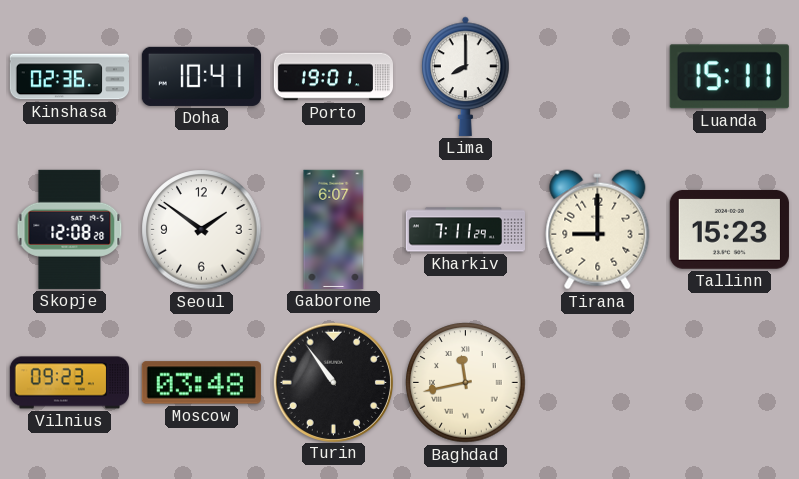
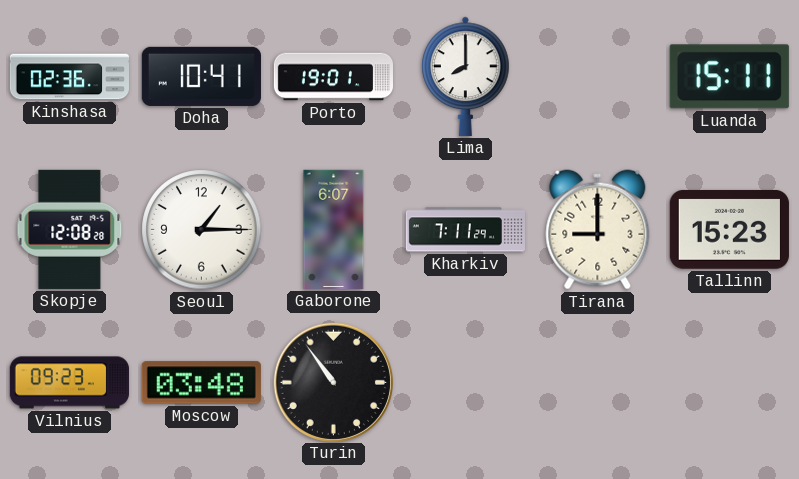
Seoul: 1:51 -> 1:15 (202, 230)
Baghdad: 11:43 -> none (466, 383)
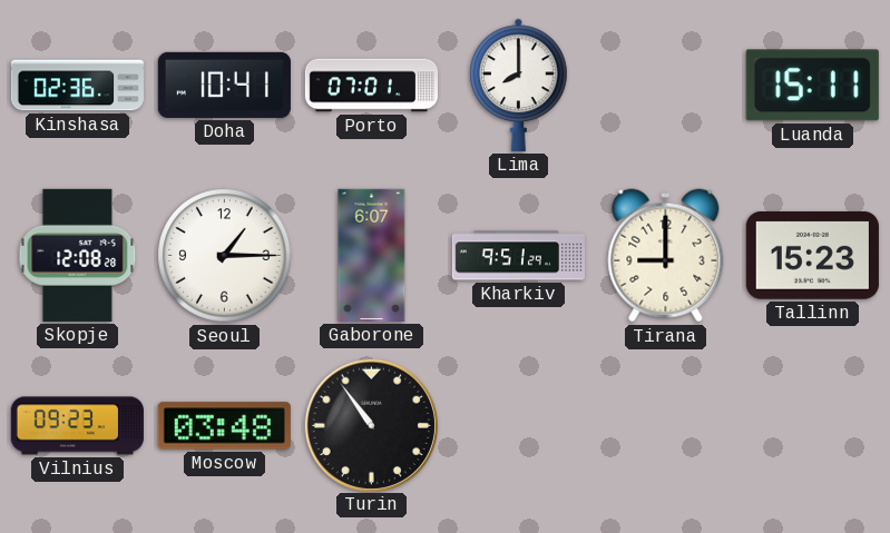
Porto: 19:01 -> 07:01 (371, 86)
Kharkiv: 7:11 -> 9:51 (518, 256)
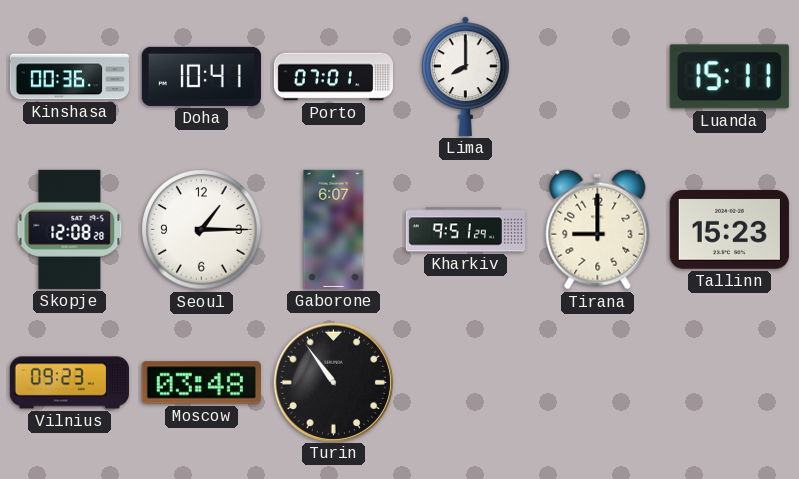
Kinshasa: 02:36 -> 00:36 (69, 77)
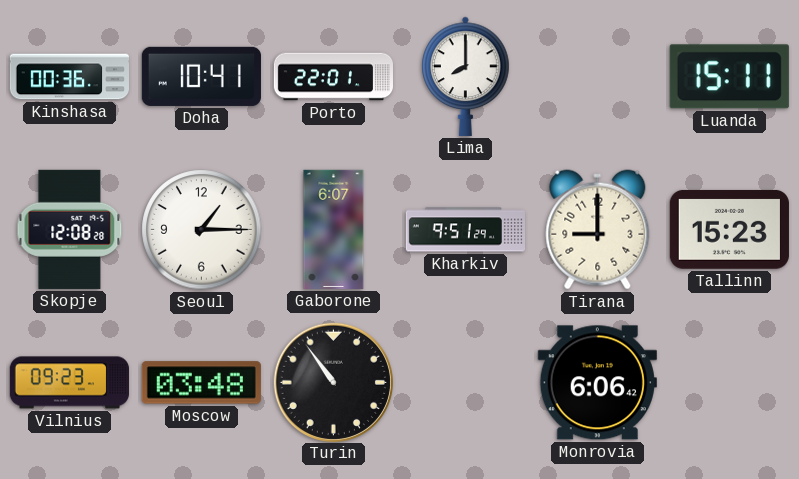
Porto: 07:01 -> 22:01 (333, 77)
Monrovia: none -> 6:06 (597, 383)
